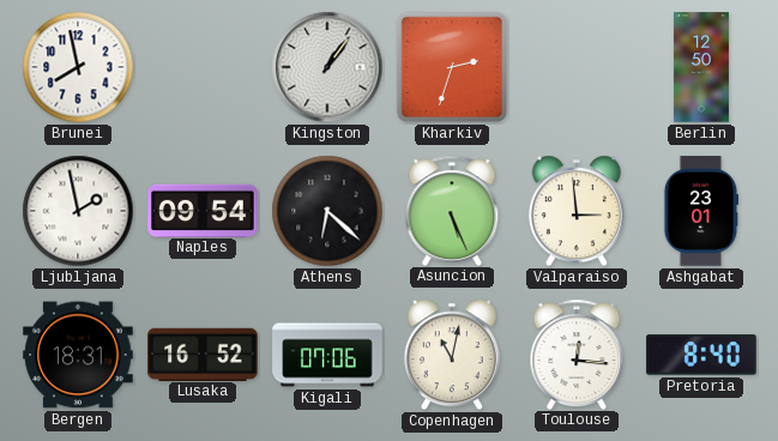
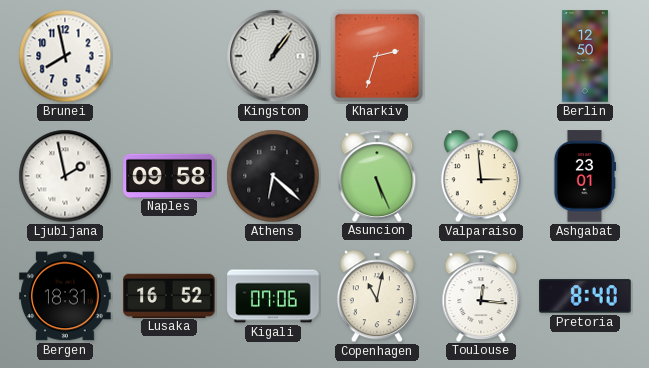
Naples: 09:54 -> 09:58 (169, 175)
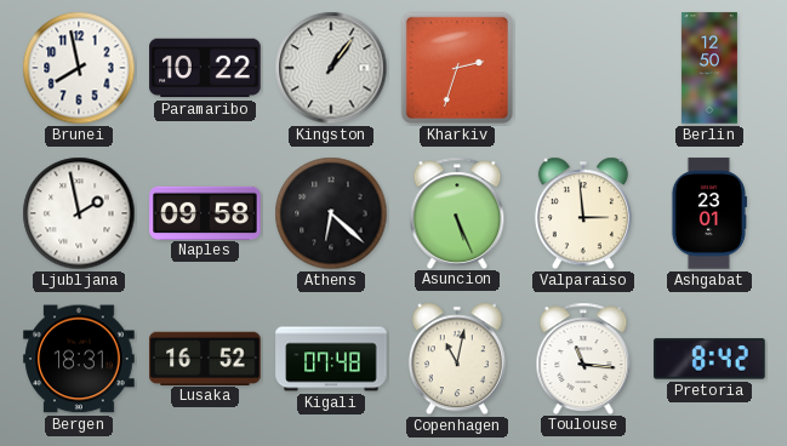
Paramaribo: none -> 10:22 (205, 68)
Kigali: 07:06 -> 07:48 (331, 359)
Toulouse: 12:16 -> 11:16 (583, 358)
Pretoria: 8:40 -> 8:42 (709, 359)
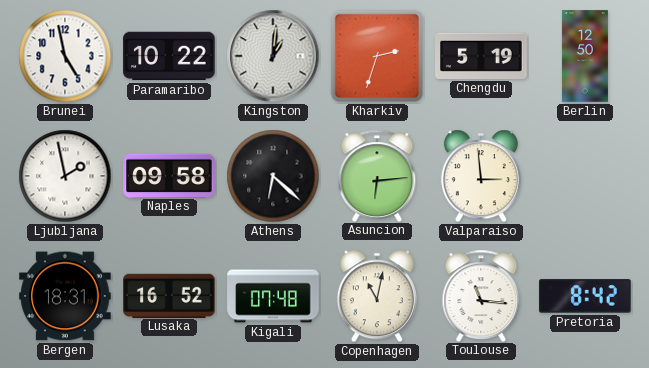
Brunei: 7:58 -> 4:58 (65, 56)
Kingston: 1:06 -> 1:01 (273, 56)
Chengdu: none -> 5:19 (481, 56)
Asuncion: 5:26 -> 6:14 (377, 175)
Ashgabat: 23:01 -> none (708, 213)
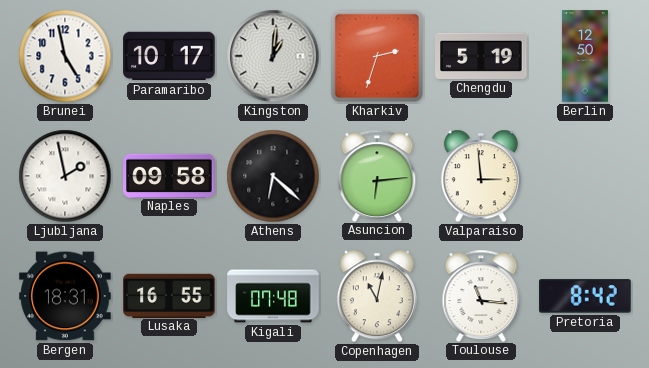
Paramaribo: 10:22 -> 10:17 (169, 56)
Lusaka: 16:52 -> 16:55 (169, 295)
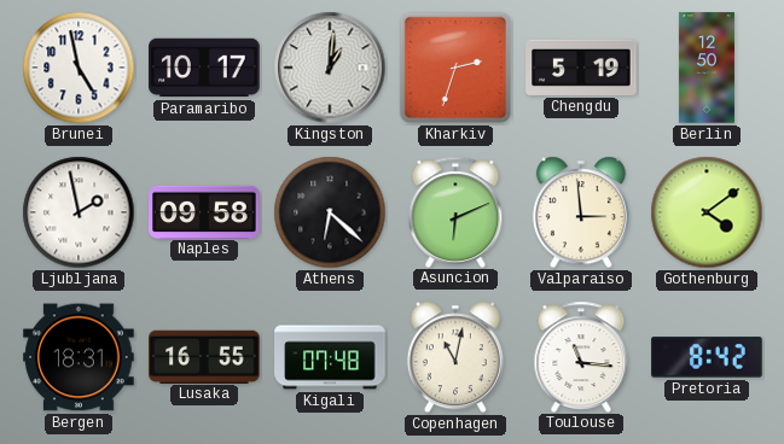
Asuncion: 6:14 -> 6:11 (455, 211)
Gothenburg: none -> 4:09 (707, 212)
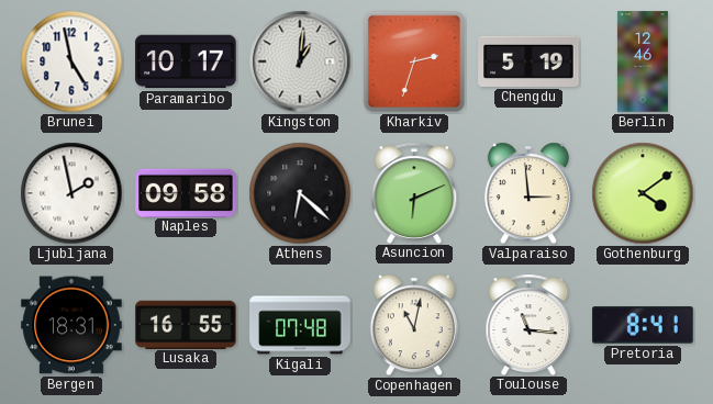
Berlin: 12:50 -> 12:46 (643, 61)
Pretoria: 8:42 -> 8:41 (643, 325)
